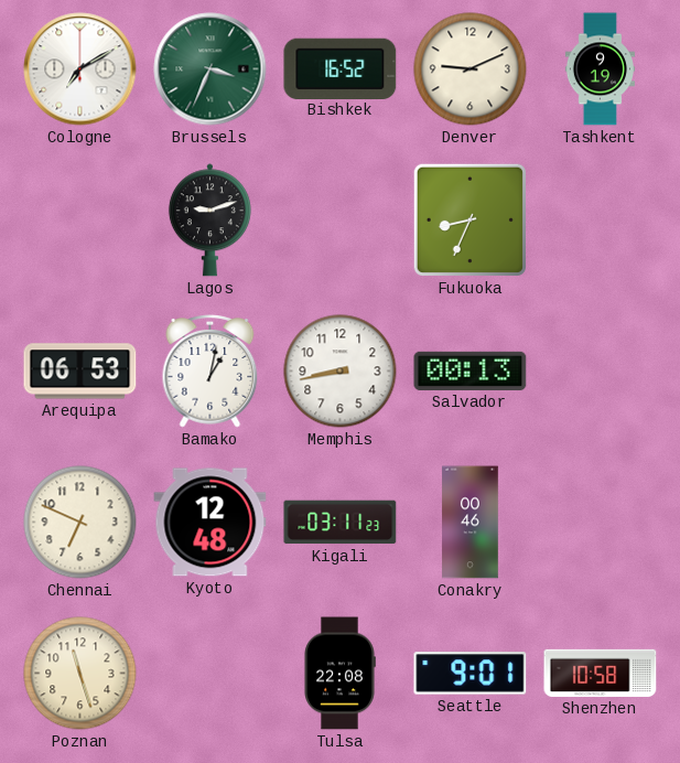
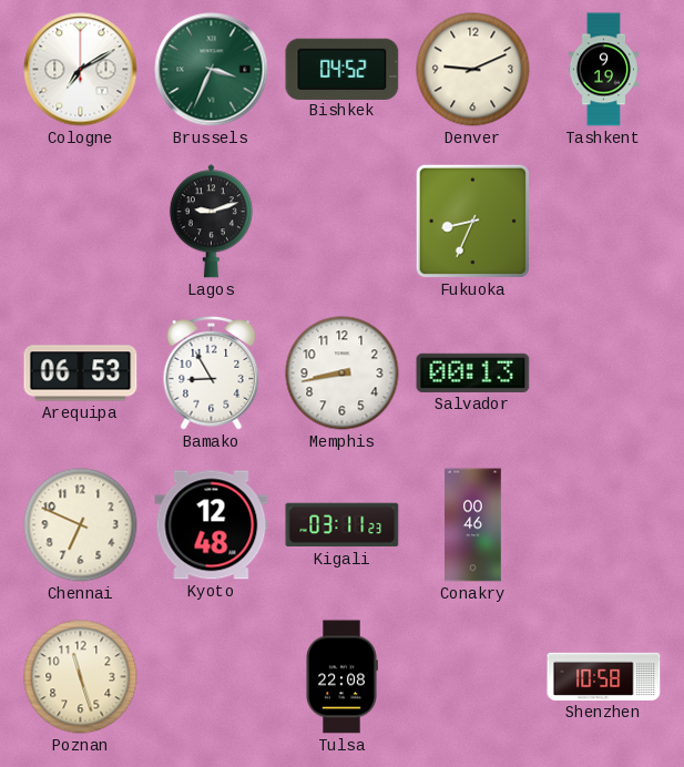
Bishkek: 16:52 -> 04:52 (343, 69)
Bamako: 1:02 -> 8:55 (212, 374)
Seattle: 9:01 -> none (471, 674)
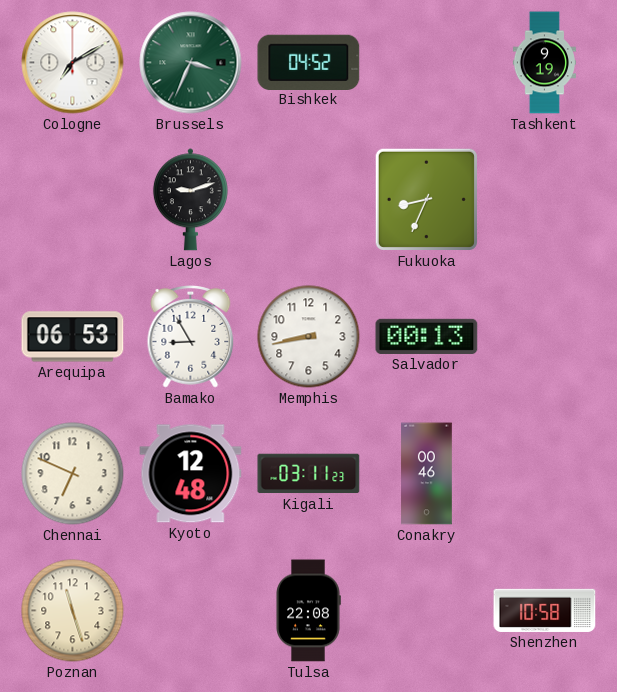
Denver: 9:11 -> none (473, 70)
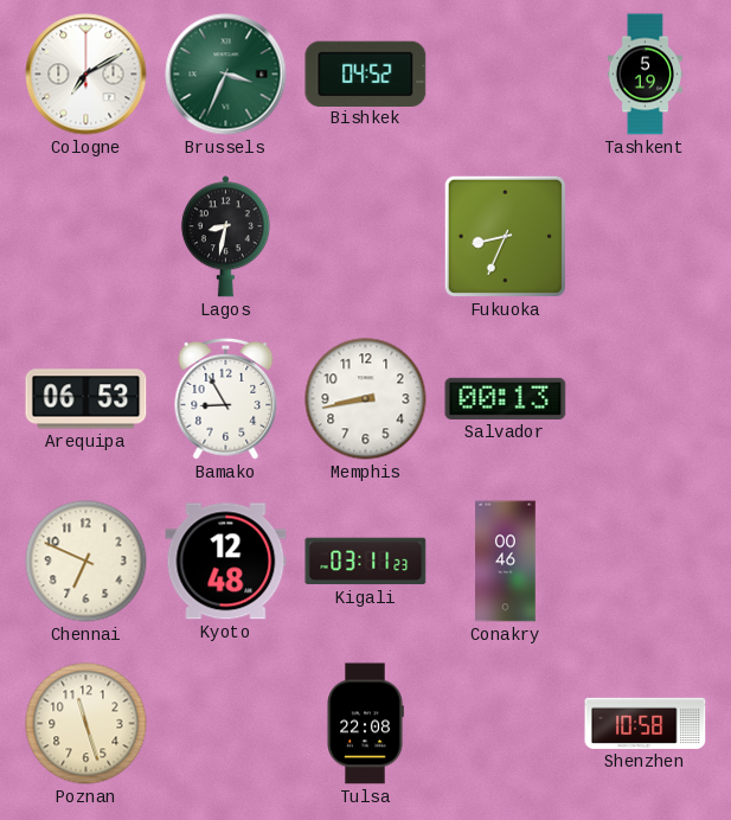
Tashkent: 9:19 -> 5:19 (645, 75)
Lagos: 9:12 -> 8:32 (225, 237)
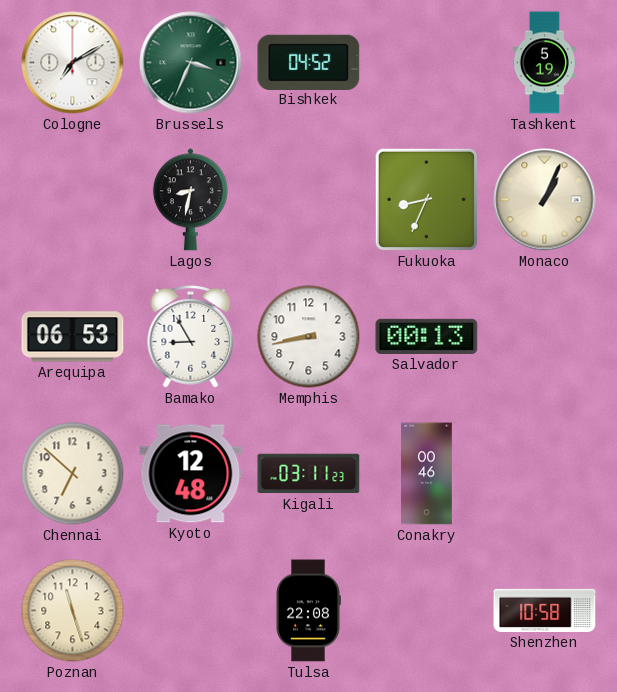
Monaco: none -> 1:04 (545, 200)
Chennai: 6:49 -> 6:52 (73, 474)
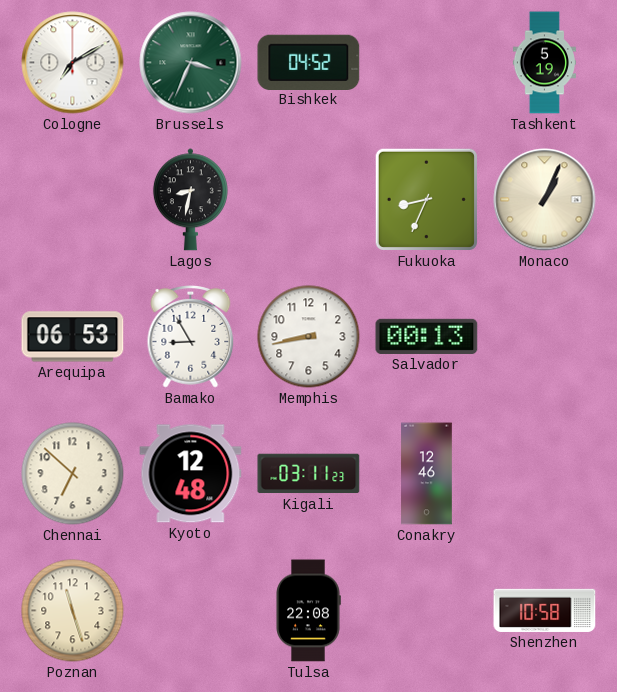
Conakry: 00:46 -> 12:46 (427, 474)
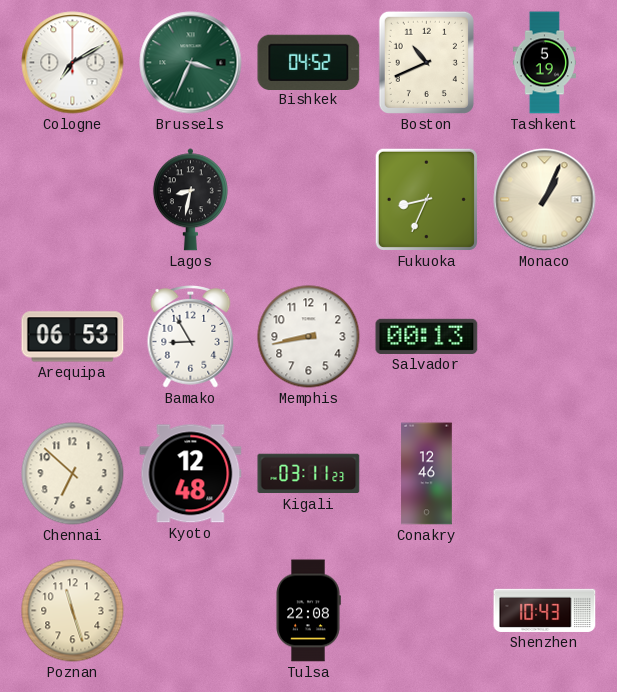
Boston: none -> 10:41 (426, 62)
Shenzhen: 10:58 -> 10:43 (545, 610)
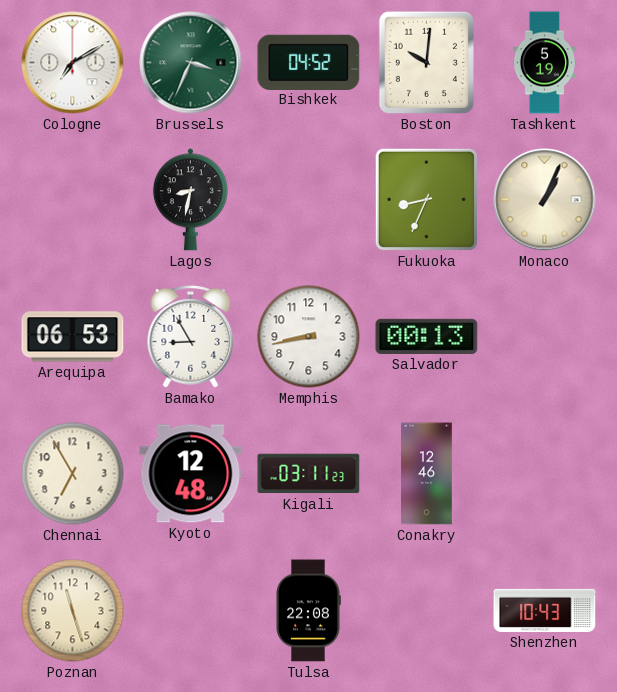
Boston: 10:41 -> 10:01 (426, 62)
Chennai: 6:52 -> 6:55 (73, 474)
